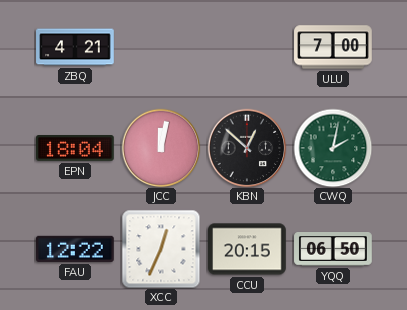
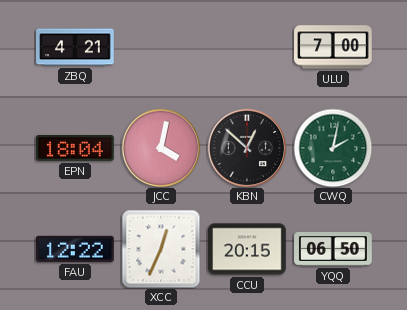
JCC: 12:02 -> 4:02 (161, 148)
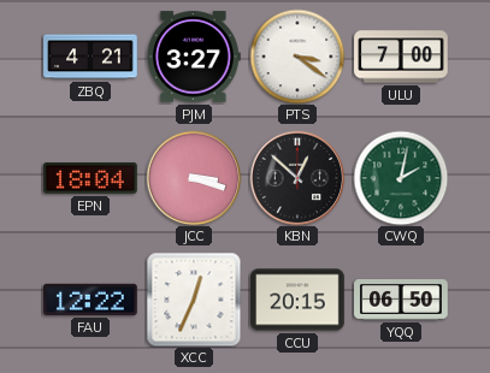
PJM: none -> 3:27 (195, 57)
PTS: none -> 3:21 (297, 57)
JCC: 4:02 -> 3:18 (194, 178)
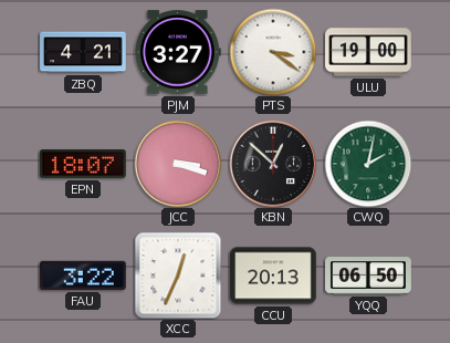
ULU: 7:00 -> 19:00 (368, 52)
EPN: 18:04 -> 18:07 (84, 165)
FAU: 12:22 -> 3:22 (84, 276)
CCU: 20:15 -> 20:13 (273, 276)
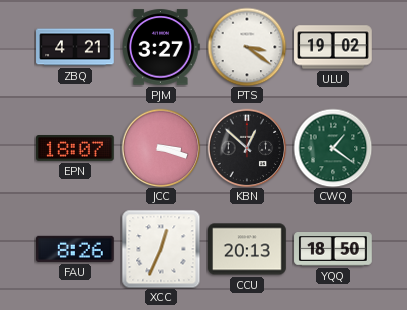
ULU: 19:00 -> 19:02 (333, 47)
CWQ: 2:02 -> 1:21 (333, 148)
FAU: 3:22 -> 8:26 (76, 249)
YQQ: 06:50 -> 18:50 (333, 249)
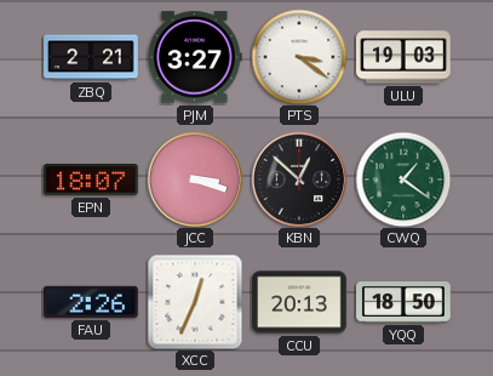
ZBQ: 4:21 -> 2:21 (91, 57)
ULU: 19:02 -> 19:03 (403, 57)
FAU: 8:26 -> 2:26 (92, 302)
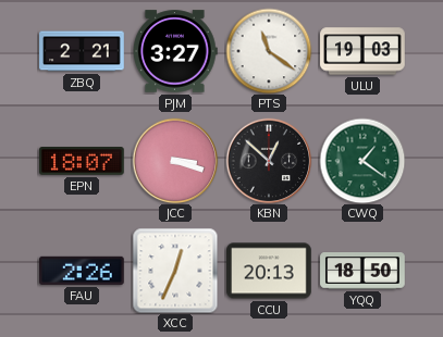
PTS: 3:21 -> 11:21 (269, 51)
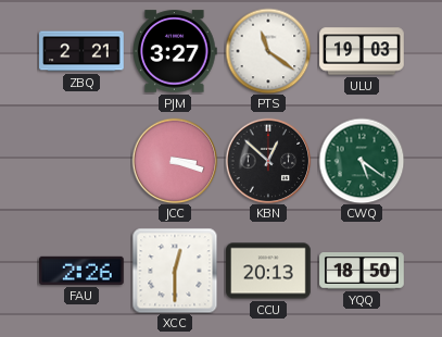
EPN: 18:07 -> none (83, 162)
CWQ: 1:21 -> 5:21 (362, 161)
XCC: 12:34 -> 12:30 (175, 271)
